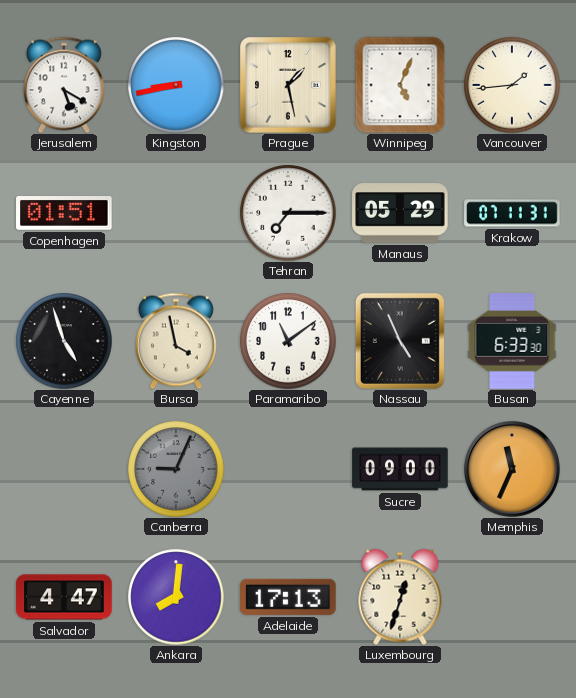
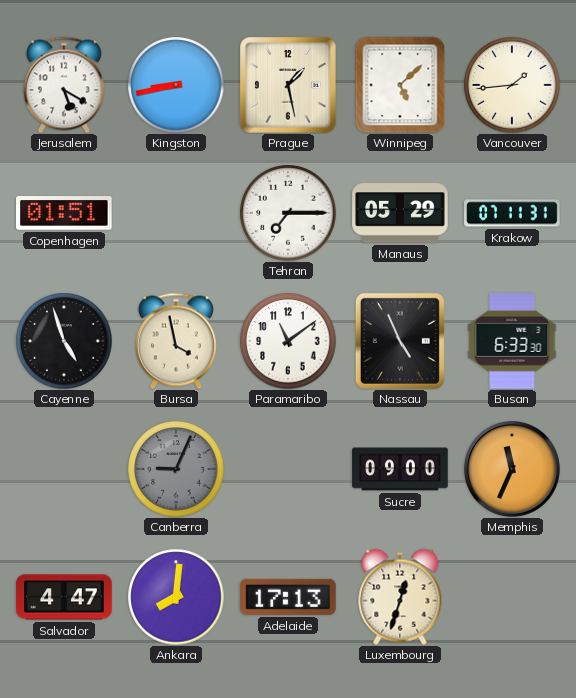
Winnipeg: 5:04 -> 5:08 (400, 85)
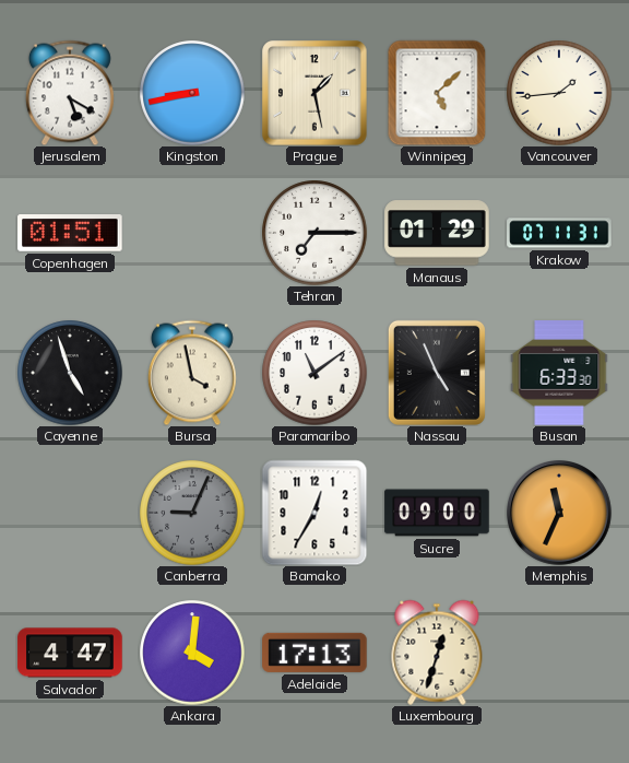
Manaus: 05:29 -> 01:29 (437, 233)
Bamako: none -> 12:35 (314, 513)
Ankara: 8:01 -> 4:01 (192, 653)
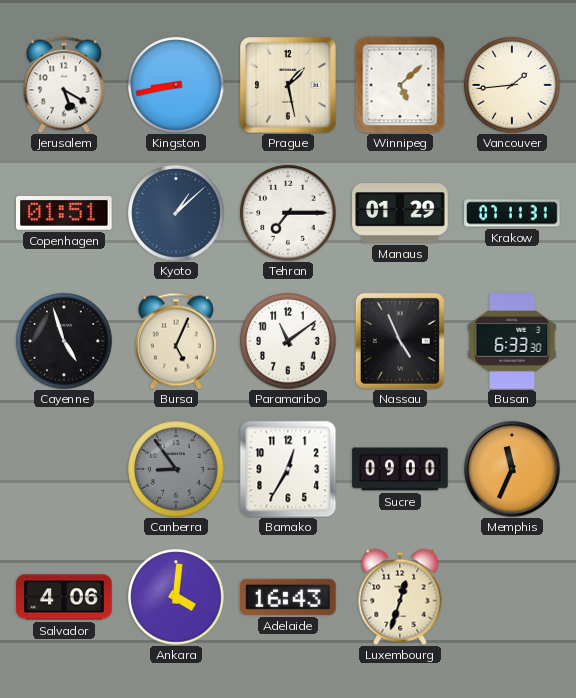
Kyoto: none -> 1:08 (176, 213)
Bursa: 3:58 -> 5:04 (176, 341)
Canberra: 9:04 -> 8:54 (176, 469)
Salvador: 4:47 -> 4:06 (64, 597)
Adelaide: 17:13 -> 16:43 (288, 597)
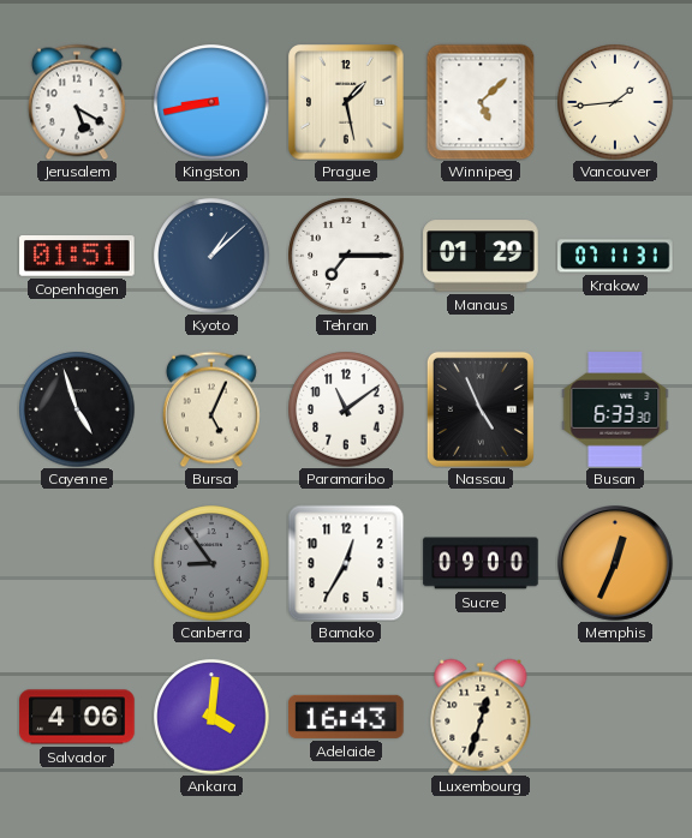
Memphis: 11:34 -> 12:34 (616, 564)
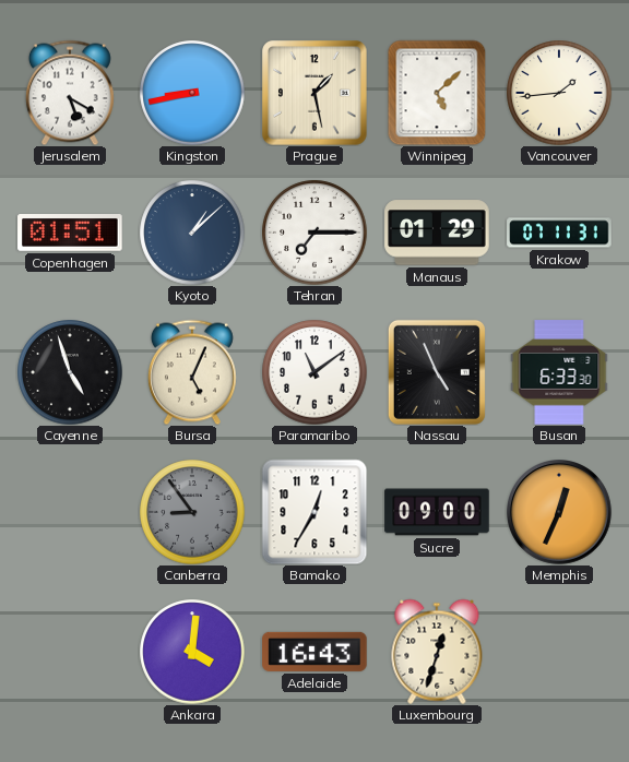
Salvador: 4:06 -> none (77, 717)
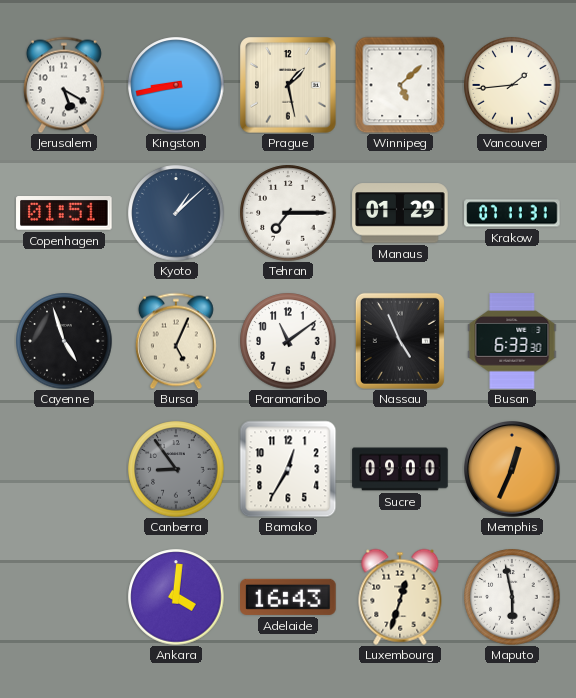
Maputo: none -> 5:58 (512, 597)
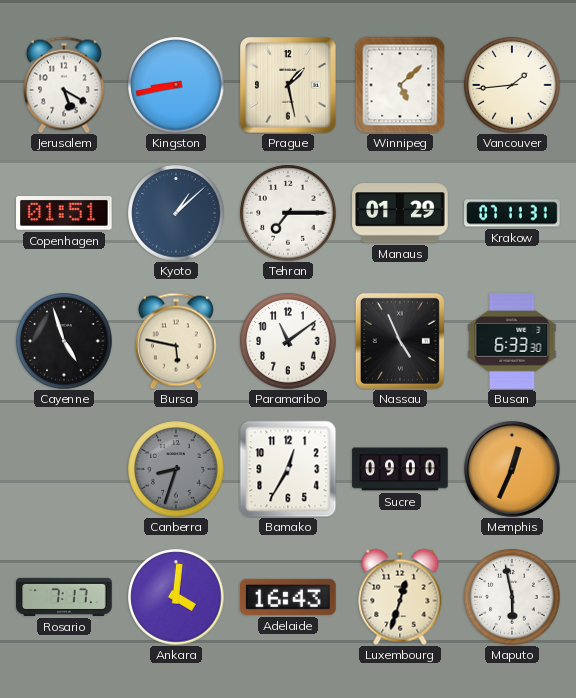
Bursa: 5:04 -> 5:47 (176, 341)
Canberra: 8:54 -> 8:33 (176, 469)
Rosario: none -> 7:17 (64, 597)
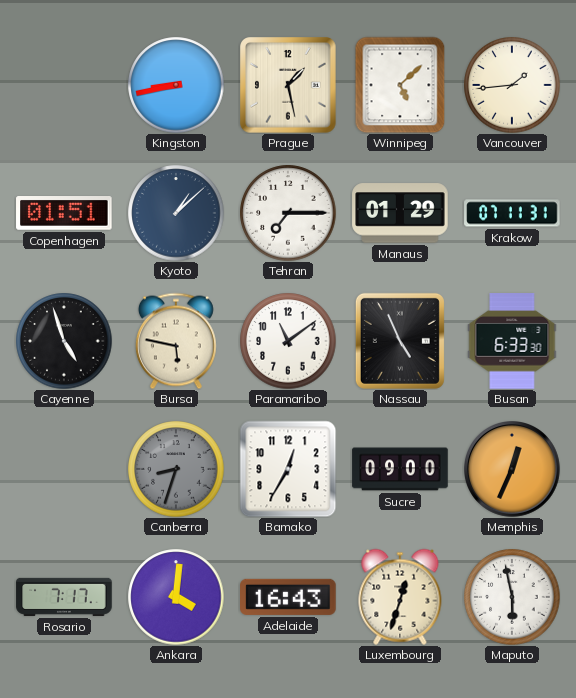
Jerusalem: 5:20 -> none (64, 85)
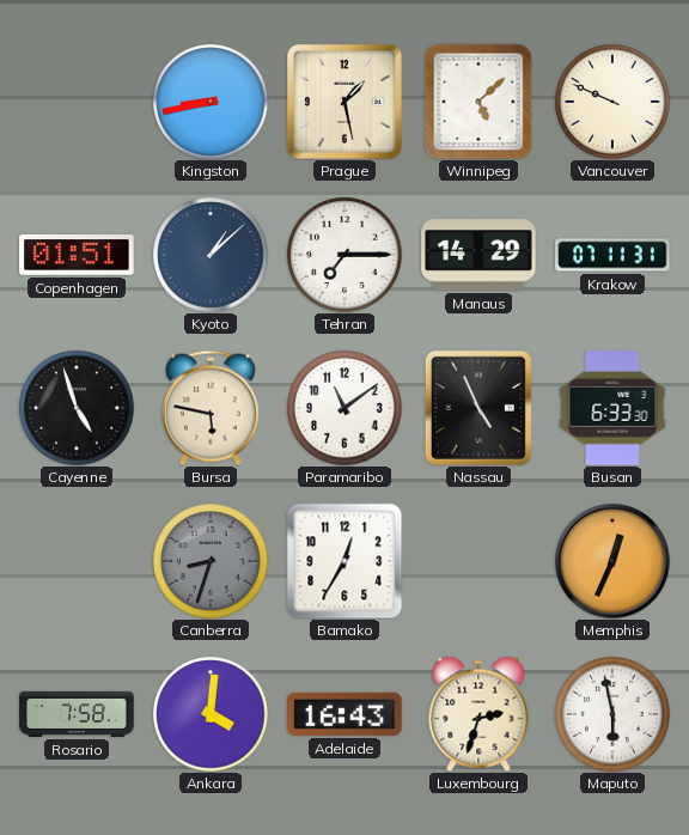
Vancouver: 1:44 -> 9:49 (612, 102)
Manaus: 01:29 -> 14:29 (478, 255)
Sucre: 09:00 -> none (400, 469)
Rosario: 7:17 -> 7:58 (77, 714)
Luxembourg: 12:33 -> 2:33 (478, 714)
